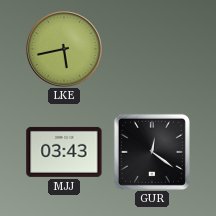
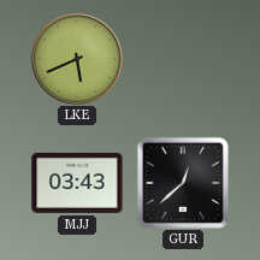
LKE: 5:43 -> 5:41 (77, 59)
GUR: 12:21 -> 12:38 (183, 183)
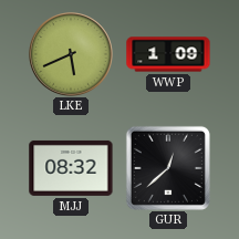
WWP: none -> 1:09 (168, 54)
MJJ: 03:43 -> 08:32 (71, 168)
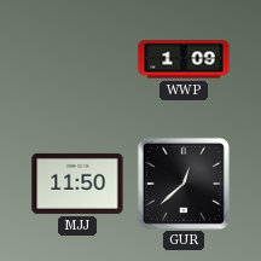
LKE: 5:41 -> none (71, 54)
MJJ: 08:32 -> 11:50 (77, 184)
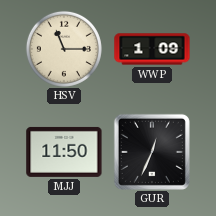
HSV: none -> 11:15 (64, 49)
GUR: 12:38 -> 12:34 (152, 152)
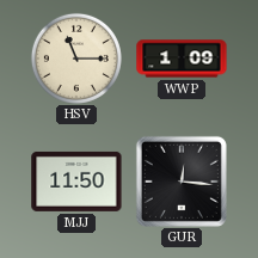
GUR: 12:34 -> 12:16 (182, 182)
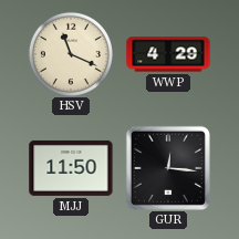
HSV: 11:15 -> 11:19 (71, 54)
WWP: 1:09 -> 4:29 (168, 54)
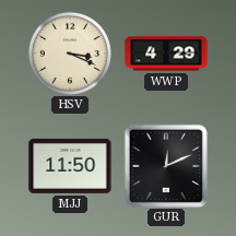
HSV: 11:19 -> 3:19 (70, 54)
GUR: 12:16 -> 12:11 (166, 166)
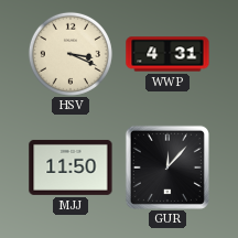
WWP: 4:29 -> 4:31 (167, 54)
GUR: 12:11 -> 12:07 (167, 167)
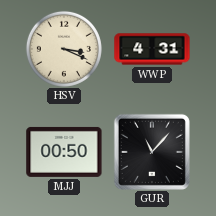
MJJ: 11:50 -> 00:50 (64, 152)
GUR: 12:07 -> 11:07 (152, 152)
